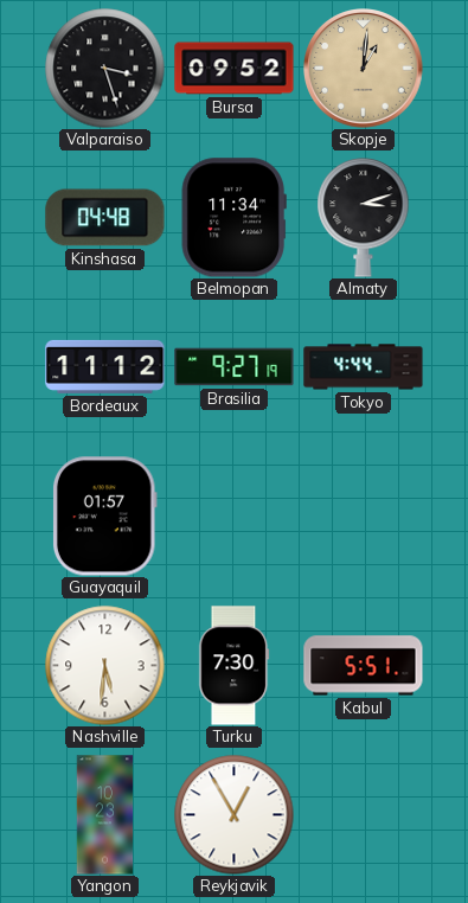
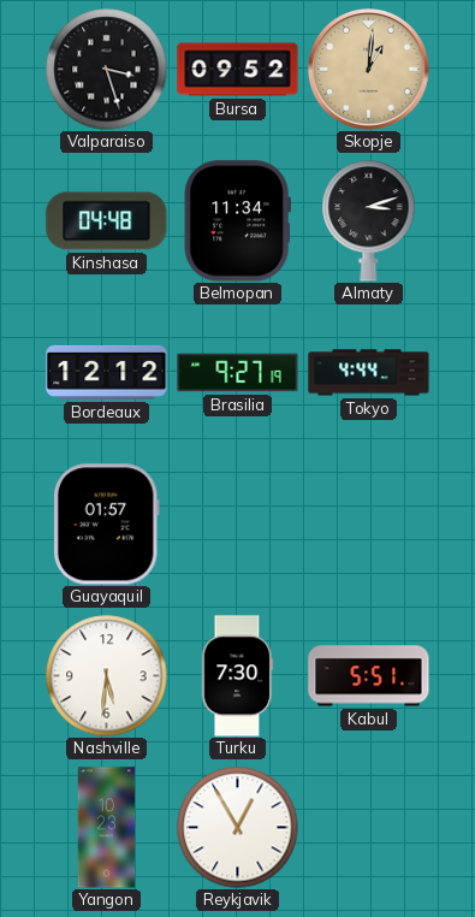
Bordeaux: 11:12 -> 12:12 (107, 372)
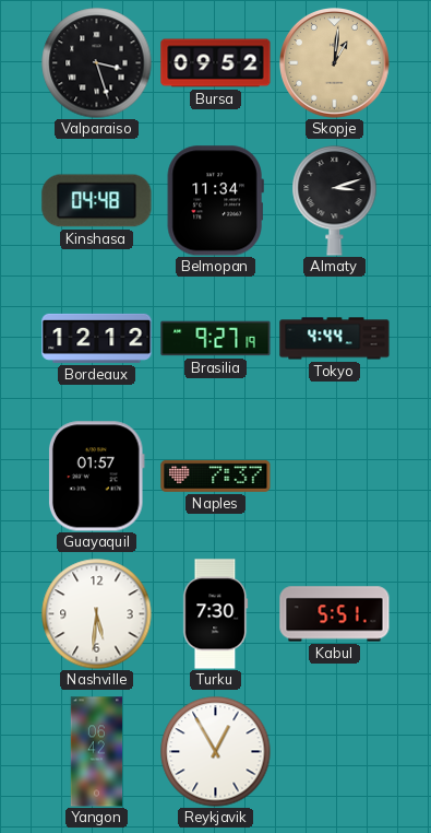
Naples: none -> 7:37 (216, 476)
Yangon: 10:23 -> 06:42 (97, 752)
